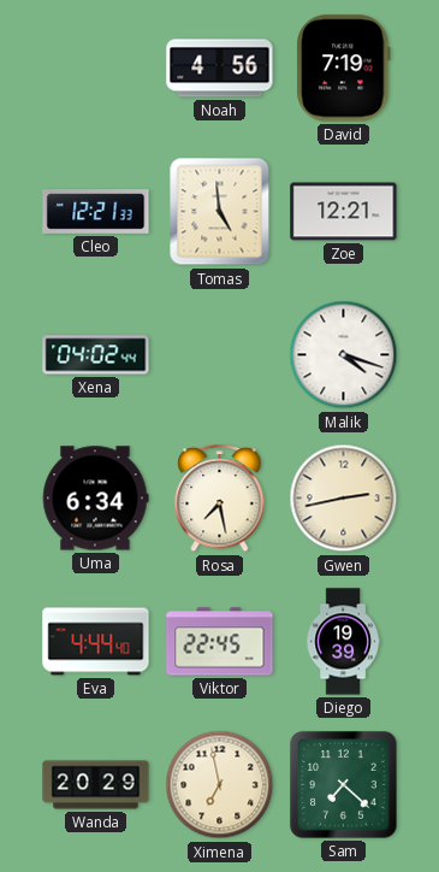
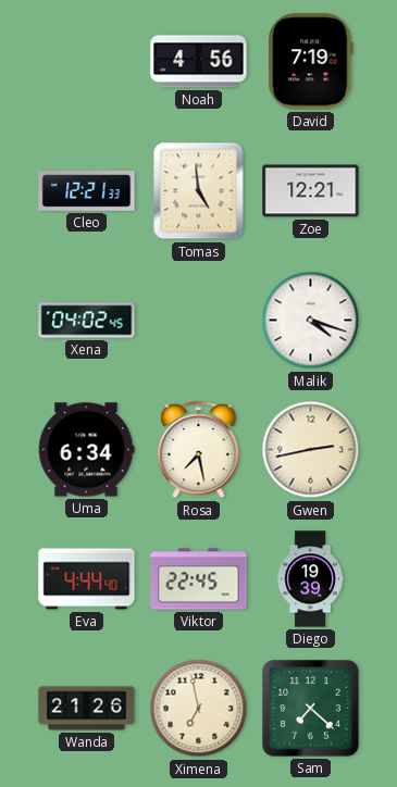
Xena: 04:02:44 -> 04:02:45 (87, 321)
Wanda: 20:29 -> 21:26 (87, 709)
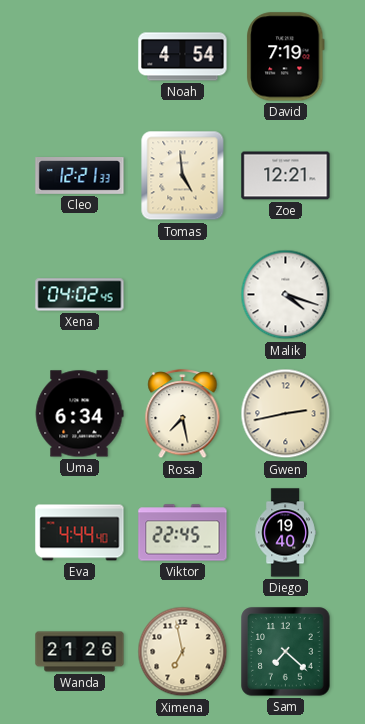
Noah: 4:56 -> 4:54 (183, 57)
Diego: 19:39 -> 19:40 (285, 533)
